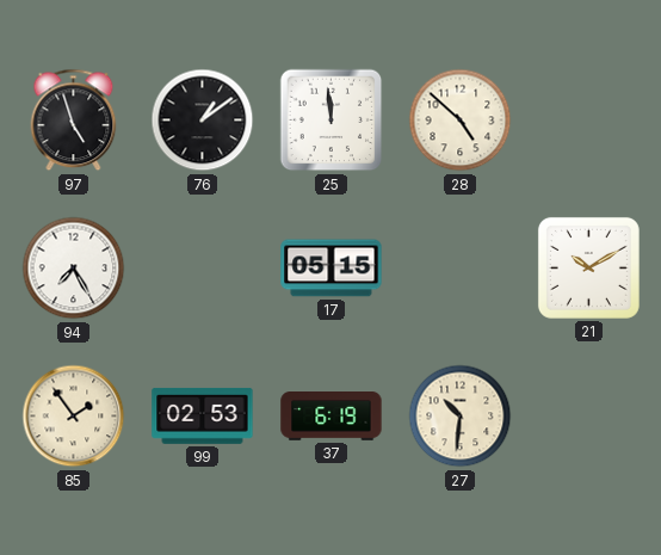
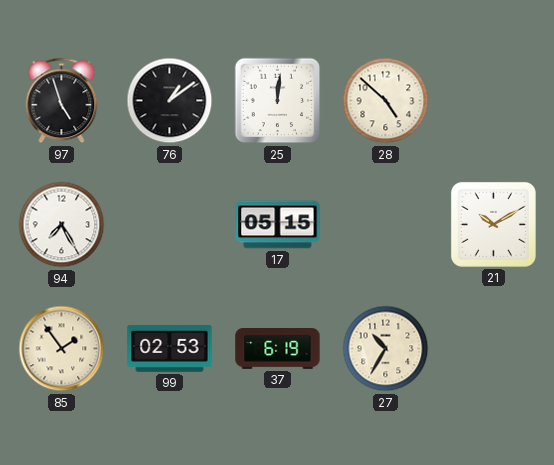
25: 11:59 -> 12:01 (278, 101)
27: 10:31 -> 10:35 (386, 349)
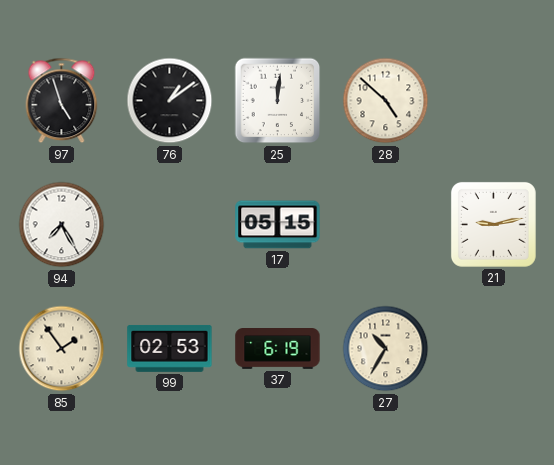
21: 10:10 -> 9:13 (493, 224)
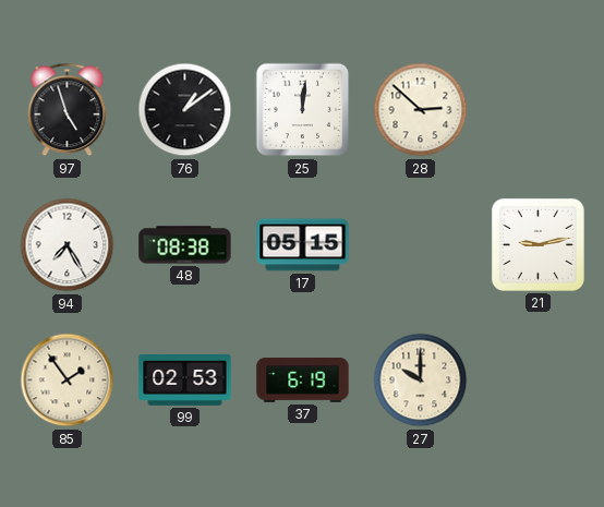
28: 4:52 -> 2:52 (421, 110)
48: none -> 08:38 (185, 245)
27: 10:35 -> 10:00 (421, 381)
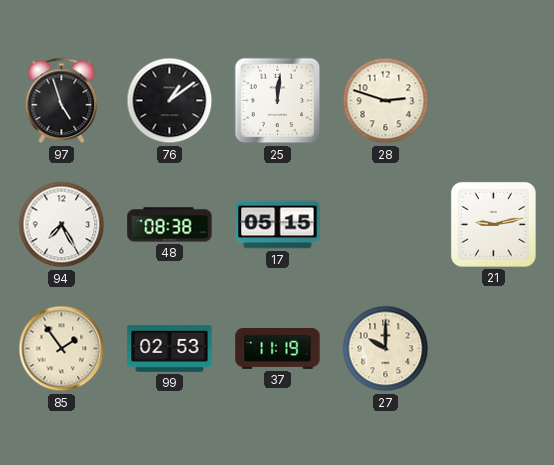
28: 2:52 -> 2:48 (386, 101)
37: 6:19 -> 11:19 (278, 349)
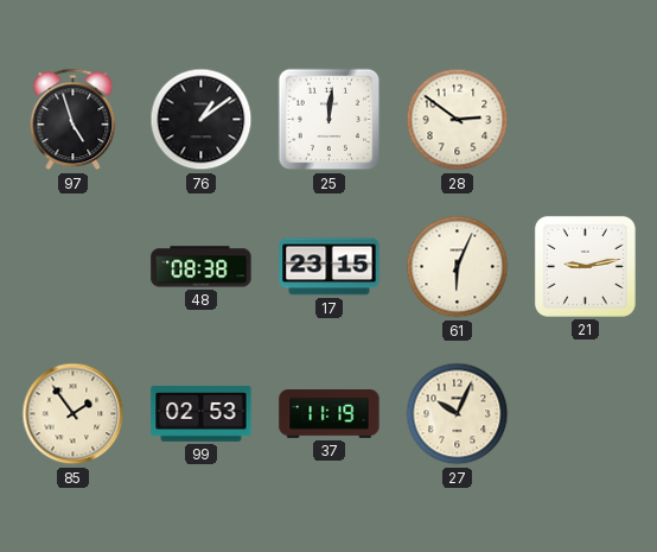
28: 2:48 -> 2:51 (458, 120)
94: 7:25 -> none (62, 225)
17: 05:15 -> 23:15 (330, 267)
61: none -> 6:04 (458, 267)
27: 10:00 -> 10:04 (458, 414)
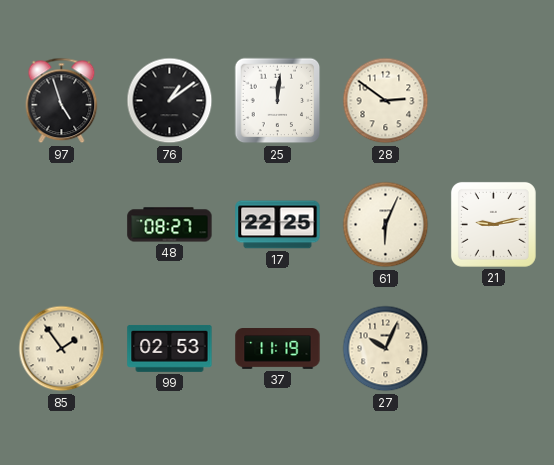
48: 08:38 -> 08:27 (170, 225)
17: 23:15 -> 22:25 (278, 225)
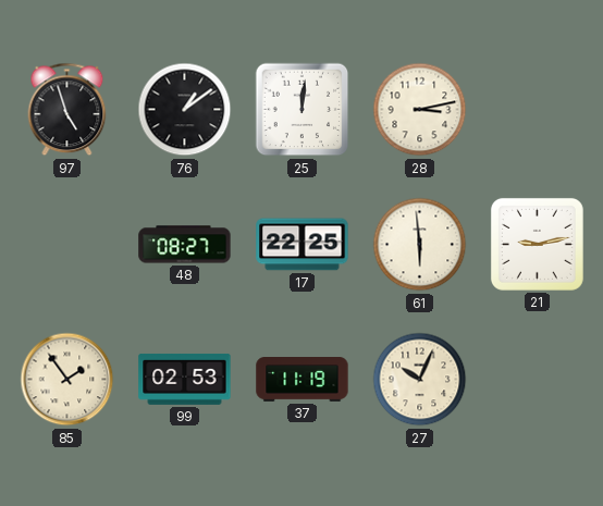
28: 2:51 -> 3:13 (420, 110)
61: 6:04 -> 5:59 (420, 245)
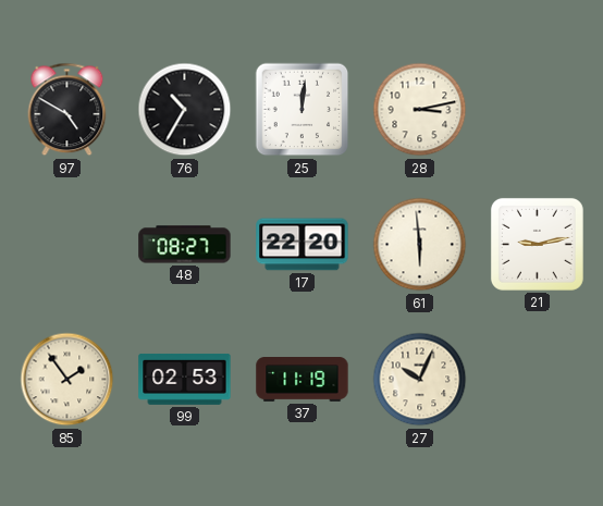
97: 4:57 -> 4:50 (67, 110)
76: 1:09 -> 10:35 (185, 110)
17: 22:25 -> 22:20 (303, 245)
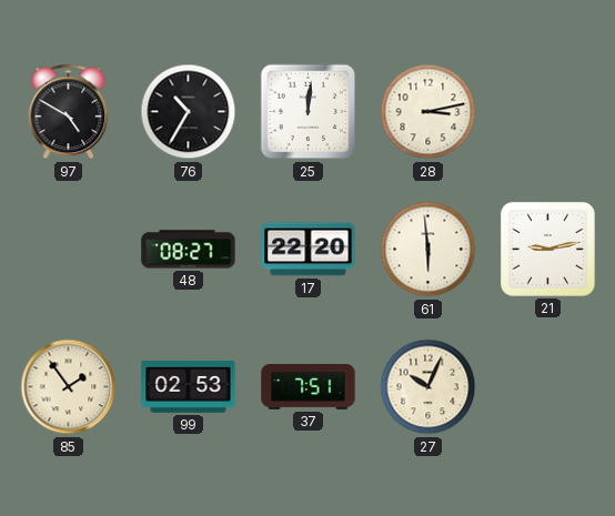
37: 11:19 -> 7:51 (309, 387)
